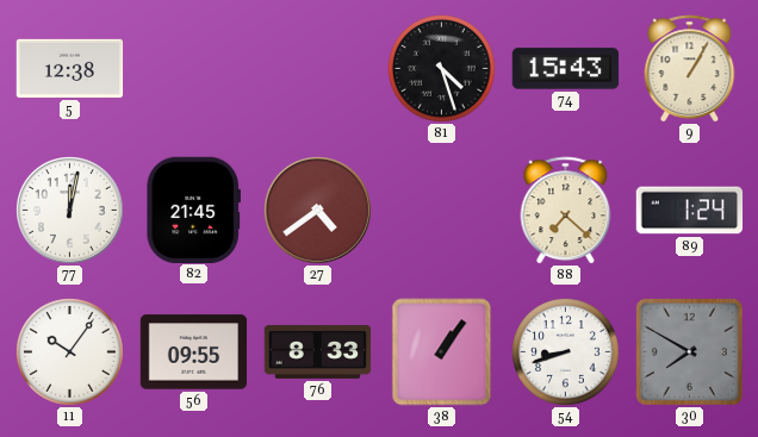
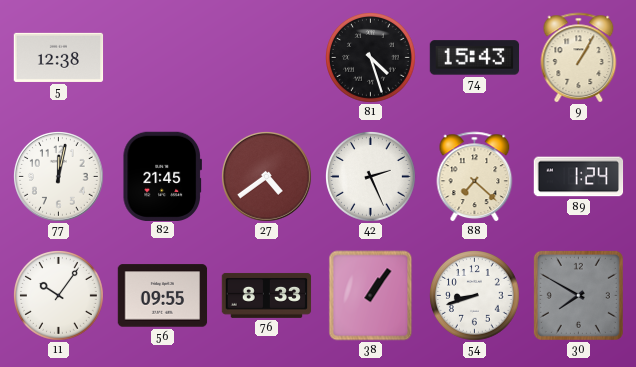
42: none -> 2:26 (371, 177)
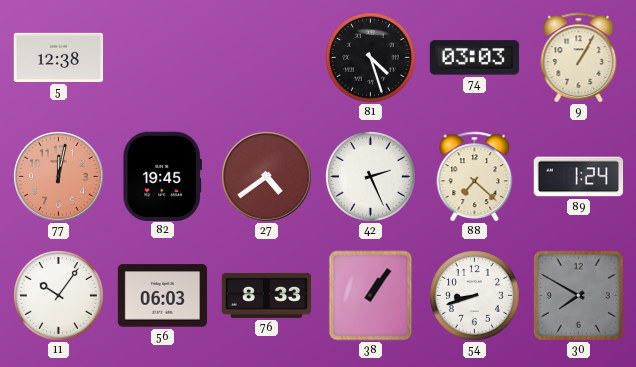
74: 15:43 -> 03:03 (475, 58)
77 dial: white -> salmon (59, 177)
82: 21:45 -> 19:45 (162, 176)
56: 09:55 -> 06:03 (163, 296)
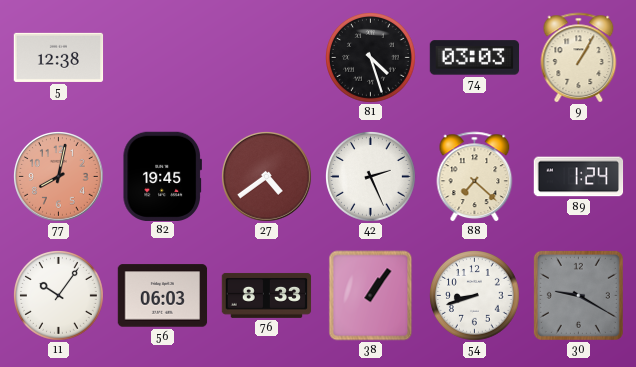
77: 12:02 -> 8:02 (59, 177)
30: 7:50 -> 9:20 (578, 295)
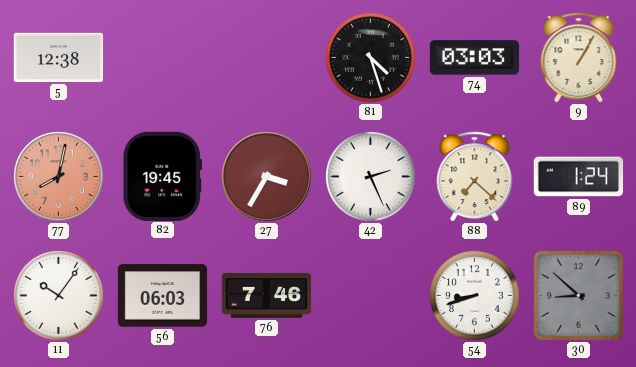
27: 4:39 -> 3:35 (267, 177)
76: 8:33 -> 7:46 (267, 295)
38: 1:06 -> none (371, 296)
30: 9:20 -> 8:52 (578, 295)
